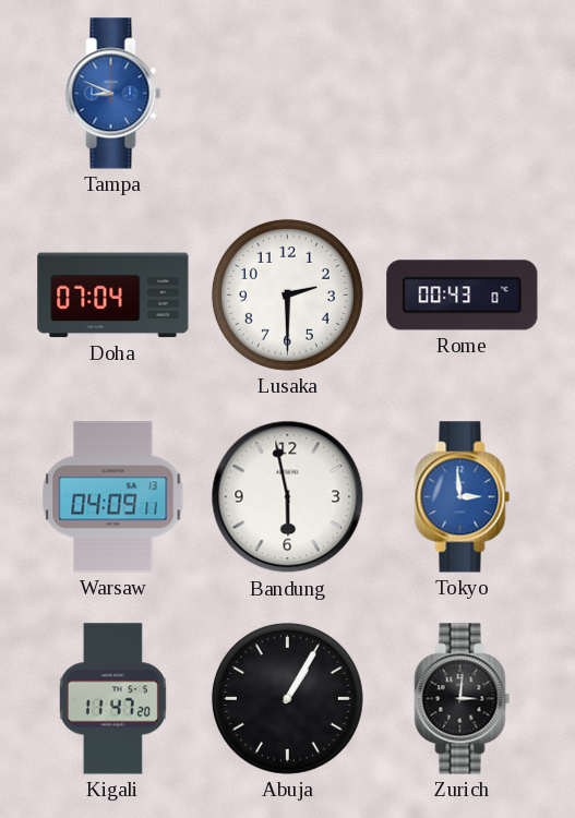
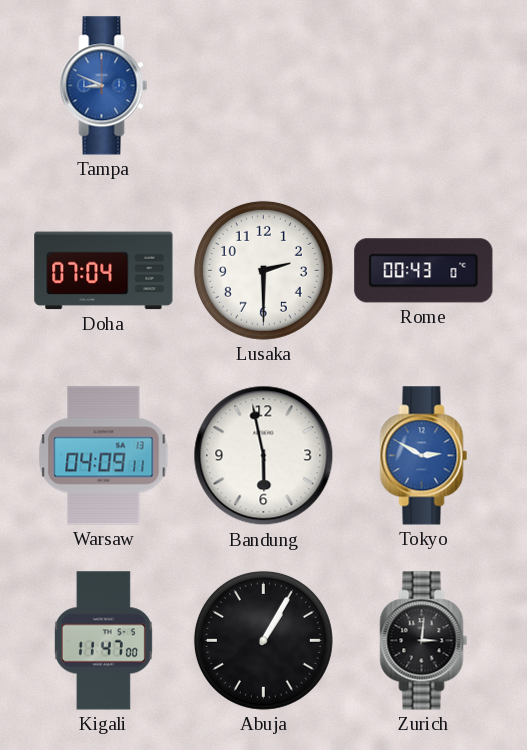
Tokyo: 2:59 -> 2:50 (424, 456)
Kigali: 11:47:20 -> 11:47:00 (103, 641)
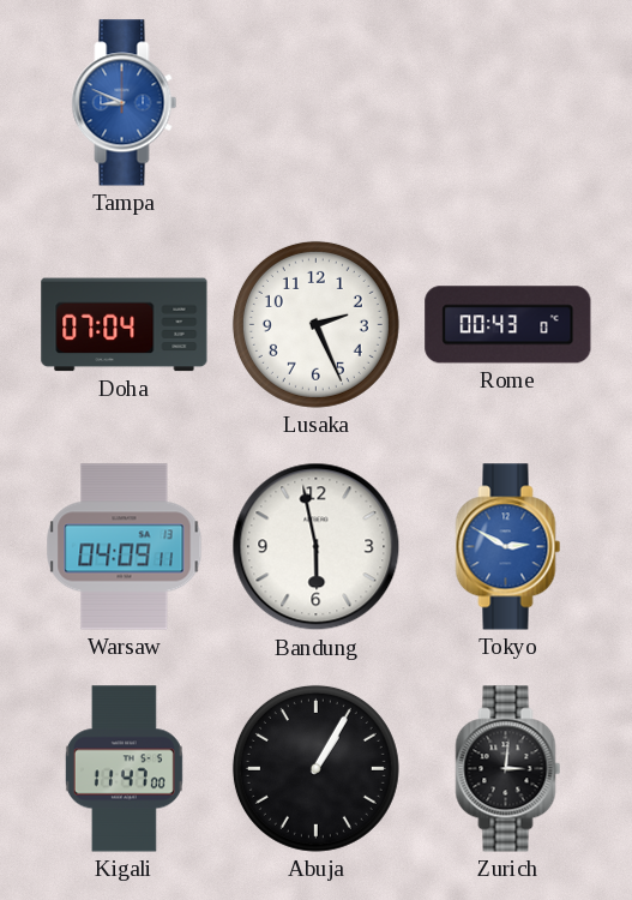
Lusaka: 2:30 -> 2:26 (315, 324)
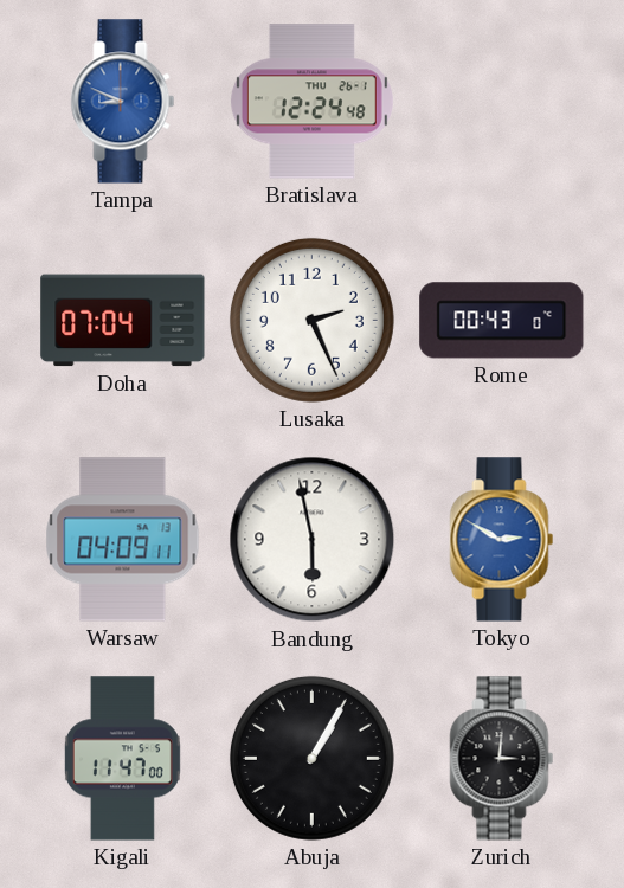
Bratislava: none -> 12:24 (311, 102)
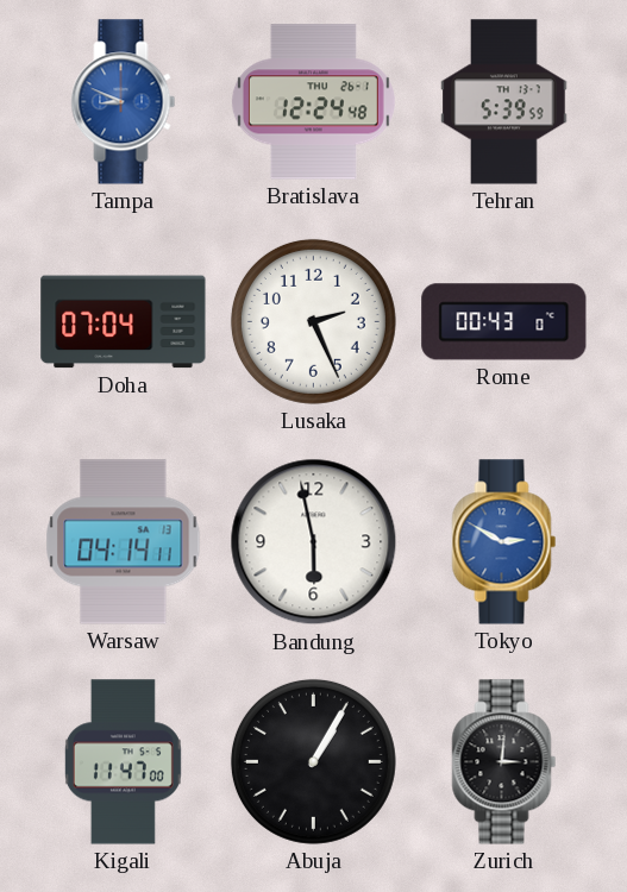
Tehran: none -> 5:39 (504, 102)
Warsaw: 04:09 -> 04:14 (124, 542)
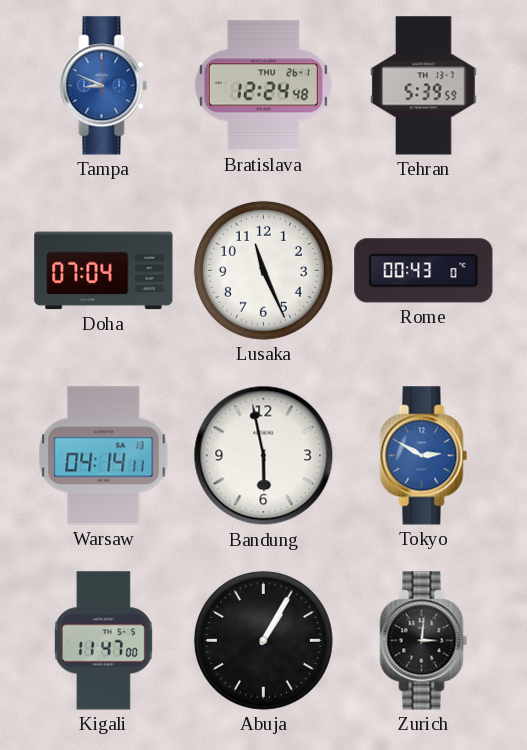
Lusaka: 2:26 -> 11:26 (263, 270)
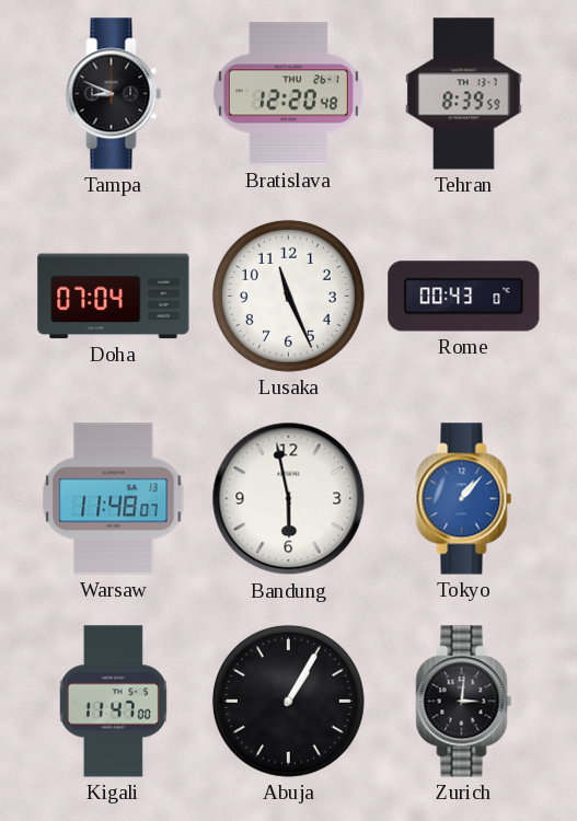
Tampa dial: blue -> black (114, 94)
Bratislava: 12:24 -> 12:20 (288, 94)
Tehran: 5:39 -> 8:39 (464, 94)
Warsaw: 04:14 -> 11:48 (114, 499)
Tokyo: 2:50 -> 1:07 (464, 499)
